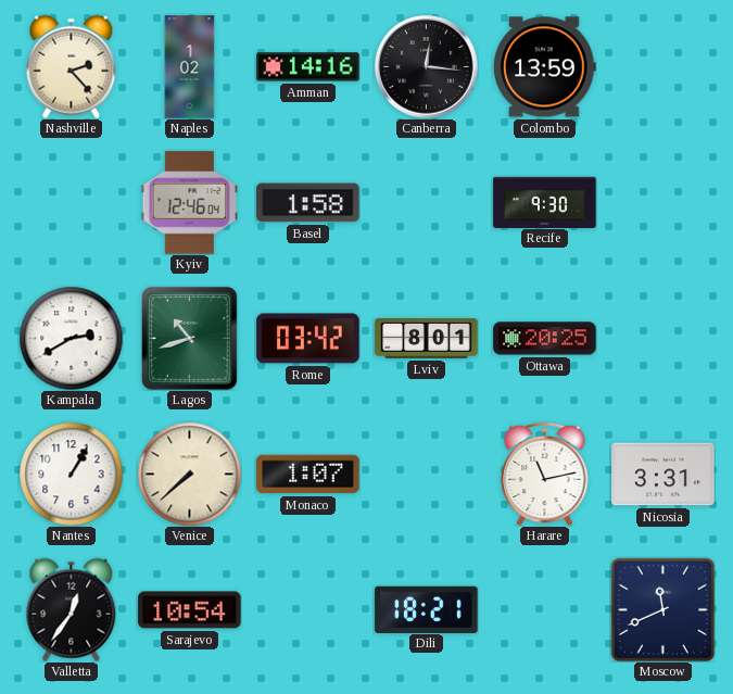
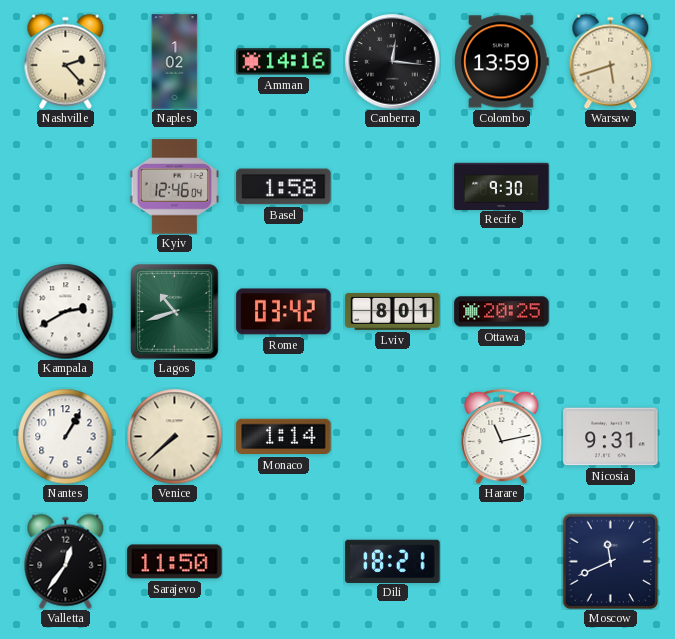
Warsaw: none -> 5:42 (611, 61)
Monaco: 1:07 -> 1:14 (284, 437)
Nicosia: 3:31 -> 9:31 (611, 437)
Sarajevo: 10:54 -> 11:50 (175, 562)
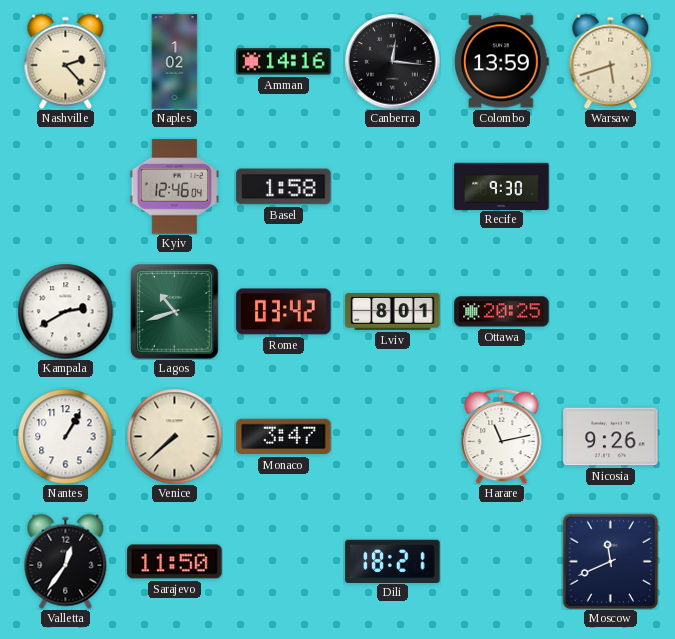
Monaco: 1:14 -> 3:47 (284, 437)
Nicosia: 9:31 -> 9:26 (611, 437)
